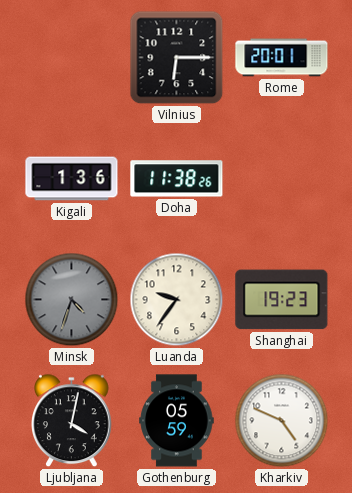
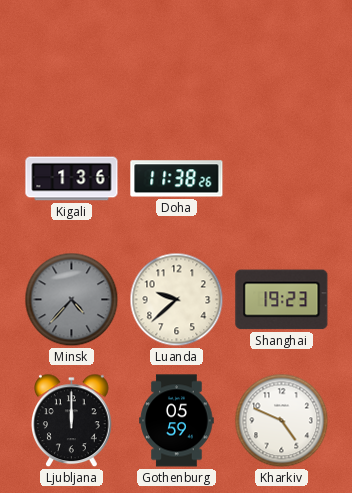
Vilnius: 6:15 -> none (177, 58)
Rome: 20:01 -> none (282, 58)
Minsk: 4:33 -> 4:37 (72, 300)
Luanda: 9:36 -> 9:38 (177, 300)
Ljubljana: 4:02 -> 12:00 (72, 421)
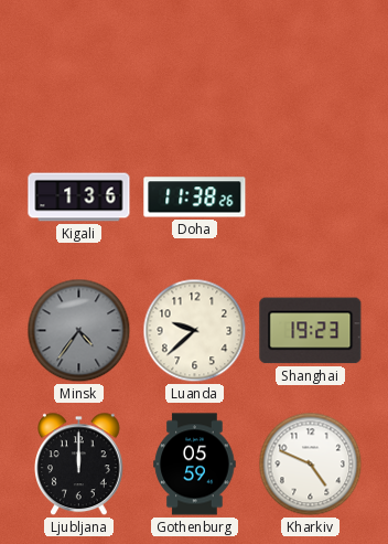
Minsk: 4:37 -> 4:36 (79, 331)
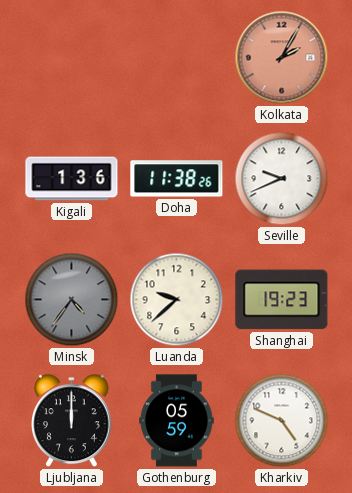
Kolkata: none -> 2:05 (282, 58)
Seville: none -> 9:41 (282, 179)
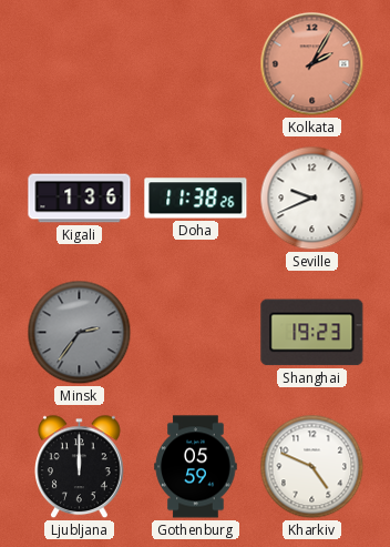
Minsk: 4:36 -> 2:36 (80, 333)
Luanda: 9:38 -> none (177, 300)
